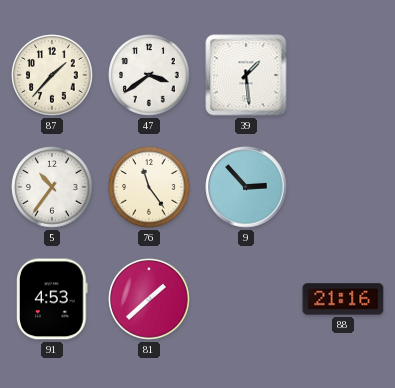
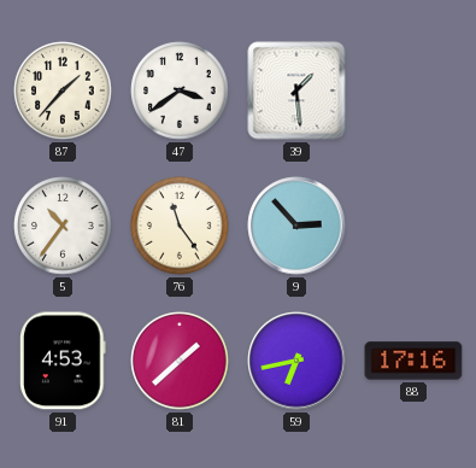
59: none -> 6:43 (296, 361)
88: 21:16 -> 17:16 (413, 361)
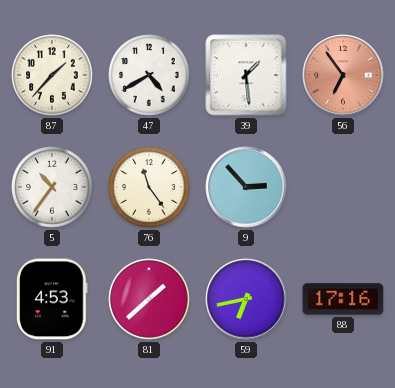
47: 3:39 -> 4:40 (149, 75)
56: none -> 6:54 (343, 75)
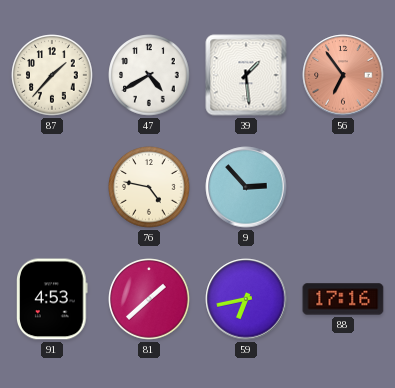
5: 10:36 -> none (52, 187)
76: 11:24 -> 4:47 (149, 187)
